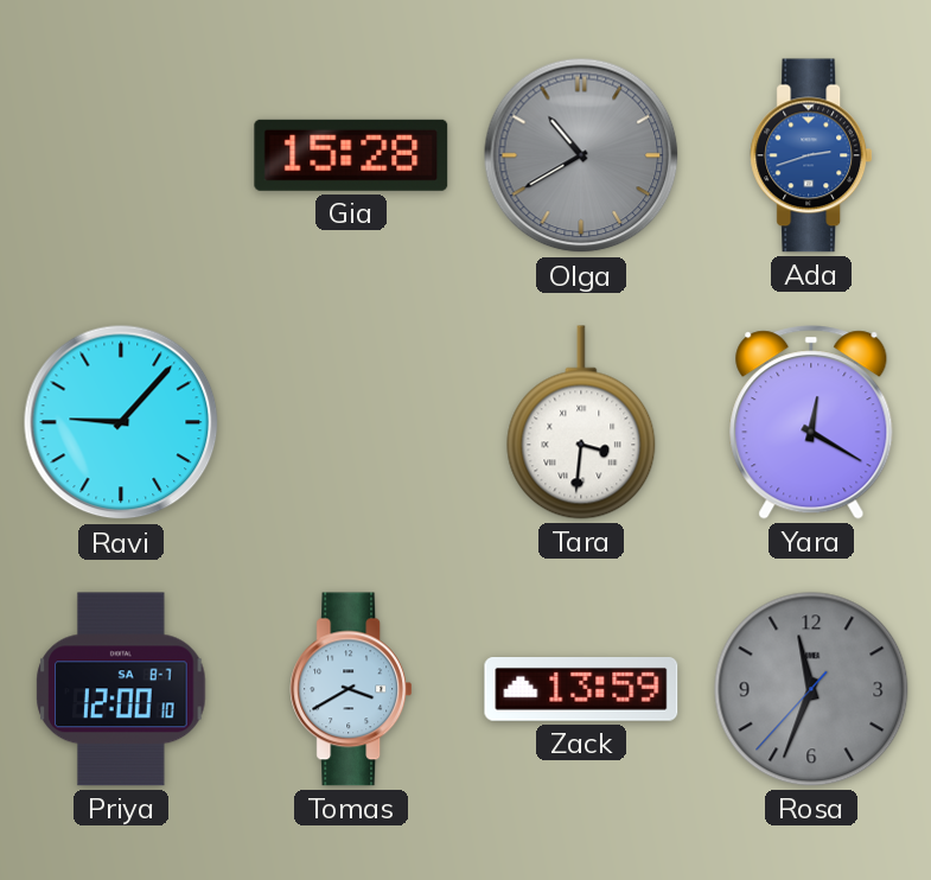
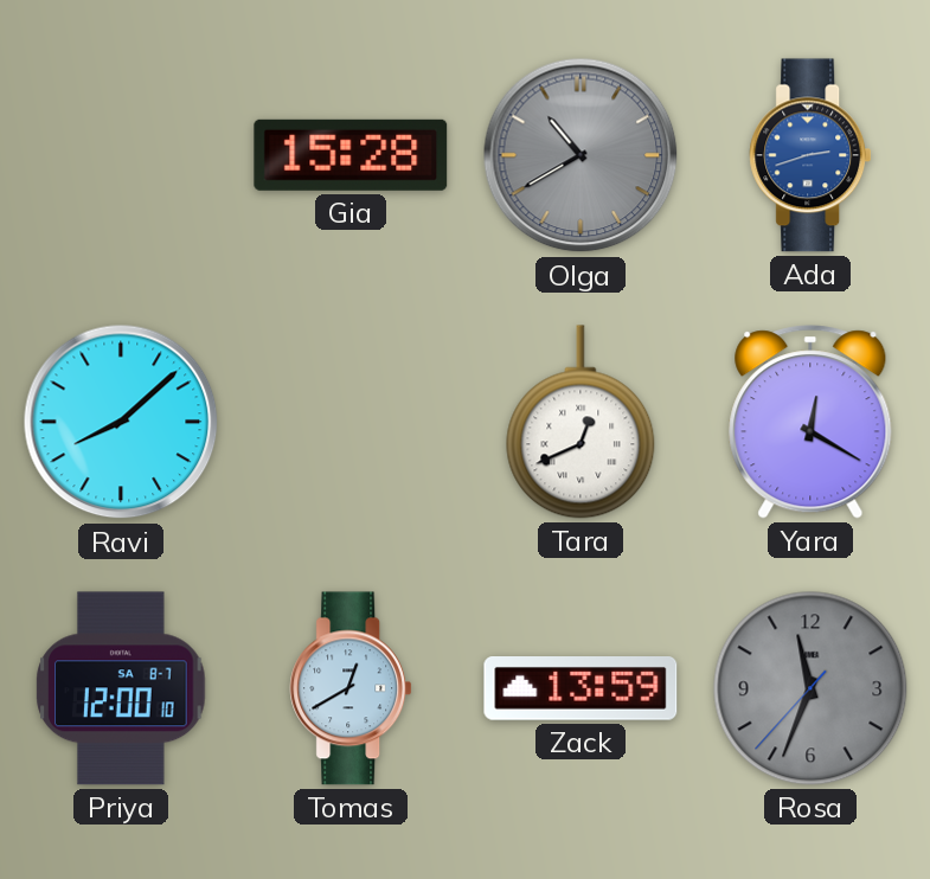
Ravi: 9:07 -> 8:08 (121, 422)
Tara: 3:31 -> 12:41 (581, 422)
Tomas: 3:40 -> 12:40 (351, 688)
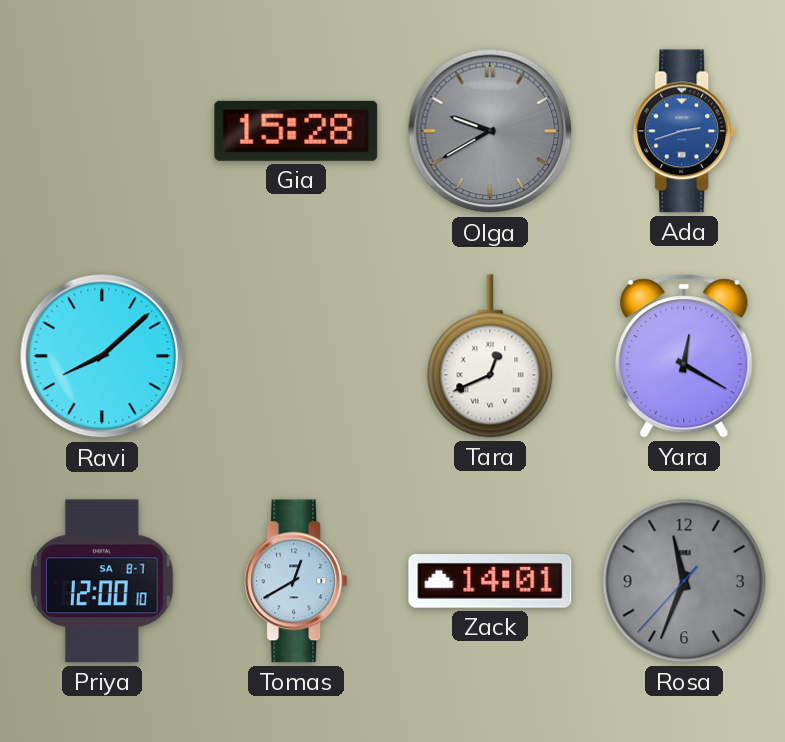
Olga: 10:40 -> 9:40 (490, 131)
Zack: 13:59 -> 14:01 (490, 582)
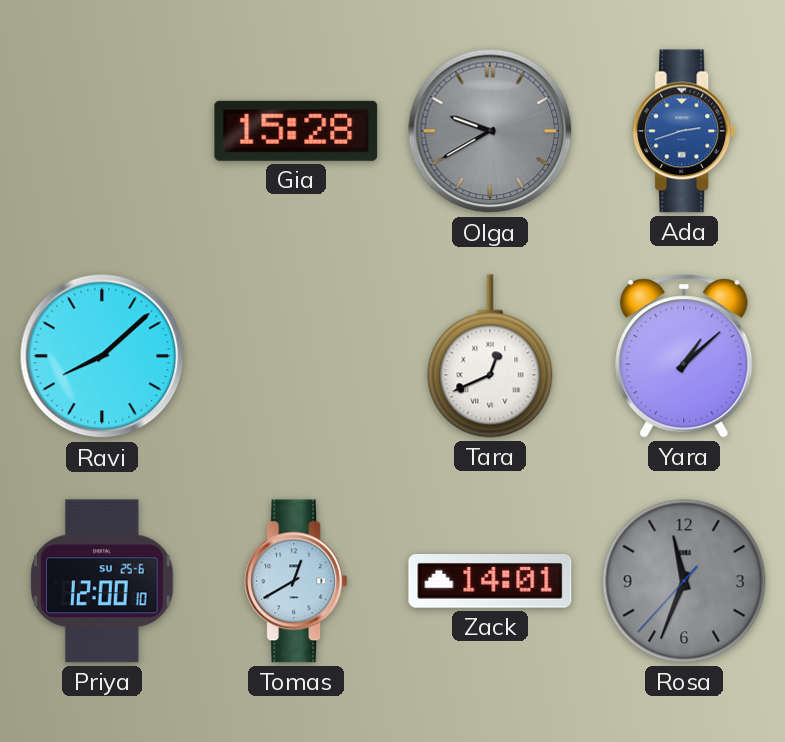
Yara: 12:20 -> 1:08 (684, 356)
Priya date: SA 8-7 -> SU 25-6 (102, 581)
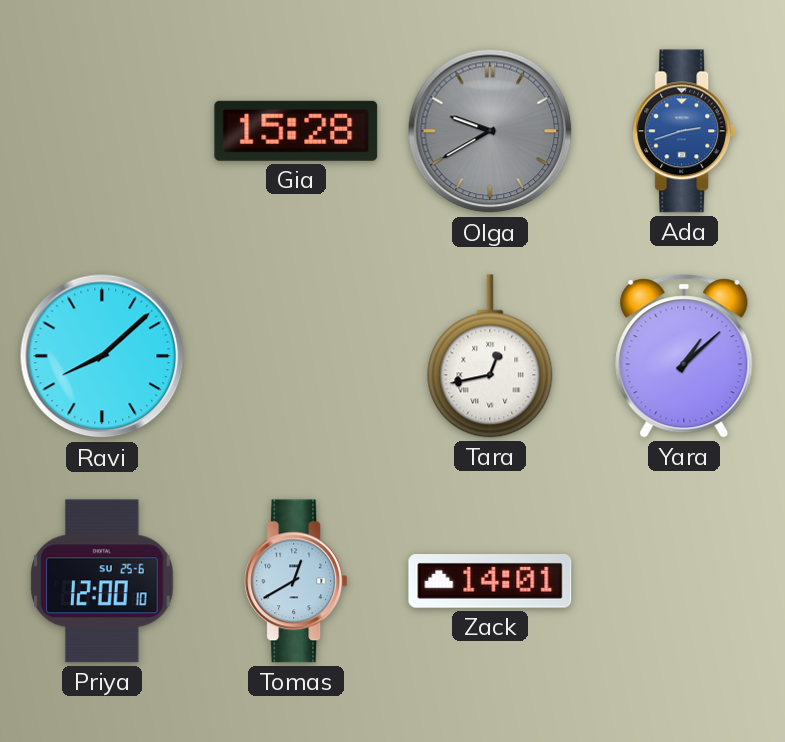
Tara: 12:41 -> 12:43 (490, 356)
Rosa: 11:33 -> none (684, 581)
